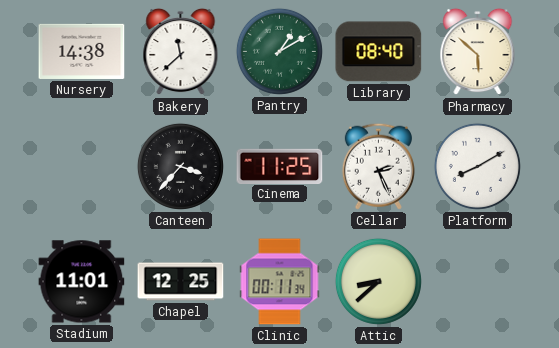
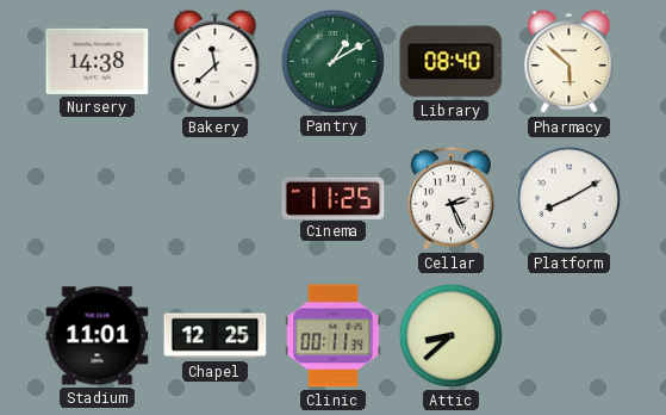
Canteen: 3:37 -> none (180, 166)
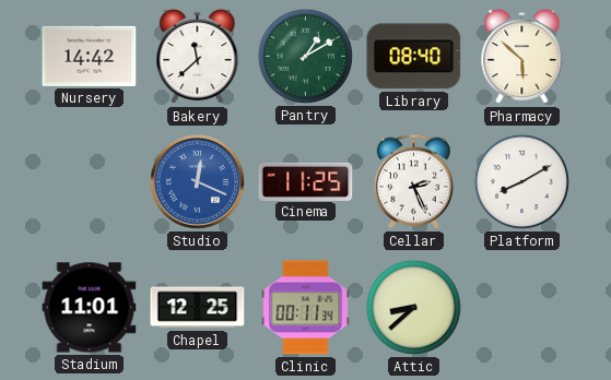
Nursery: 14:38 -> 14:42 (90, 56)
Studio: none -> 12:19 (197, 181)
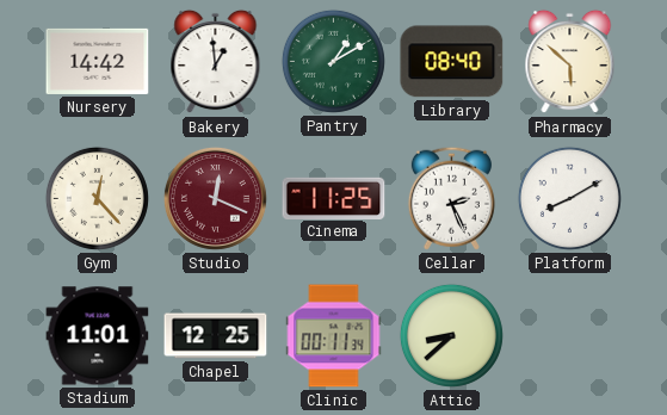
Bakery: 11:38 -> 12:59 (216, 62)
Gym: none -> 12:23 (97, 198)
Studio dial: blue -> burgundy (215, 198)
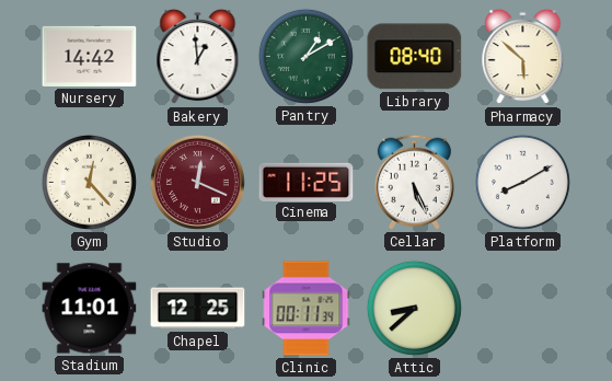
Cellar: 2:26 -> 5:26 (414, 182)
